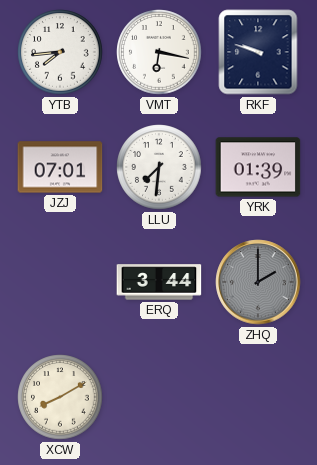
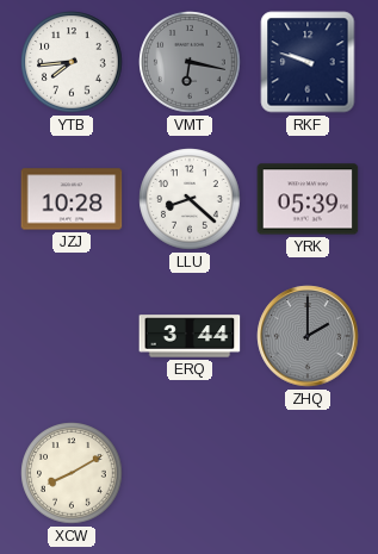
VMT dial: white -> grey (190, 62)
JZJ: 07:01 -> 10:28 (72, 199)
LLU: 7:31 -> 8:22 (190, 199)
YRK: 01:39 -> 05:39 (308, 199)
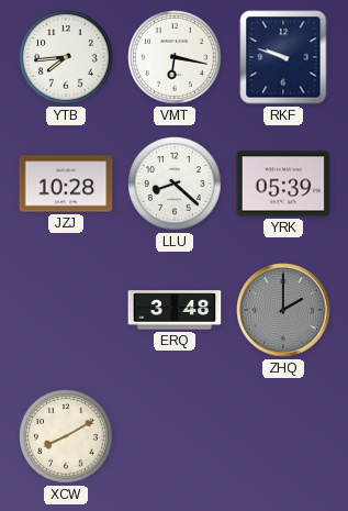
VMT dial: grey -> white (175, 57)
ERQ: 3:44 -> 3:48 (175, 310)
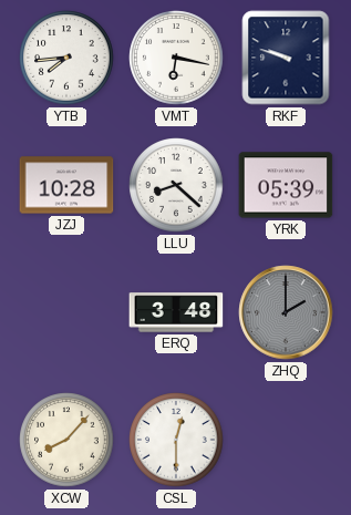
XCW: 8:10 -> 8:07 (66, 440)
CSL: none -> 12:30 (176, 440)
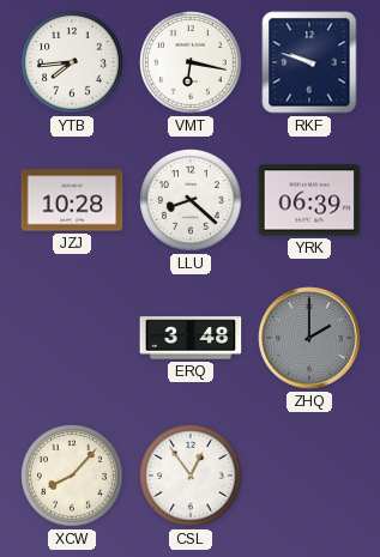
YRK: 05:39 -> 06:39 (309, 200)
CSL: 12:30 -> 12:54 (191, 476)
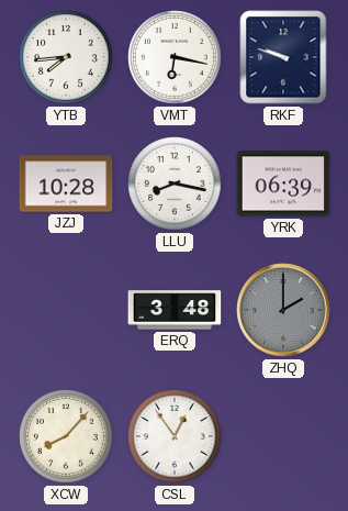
LLU: 8:22 -> 8:17 (175, 184)
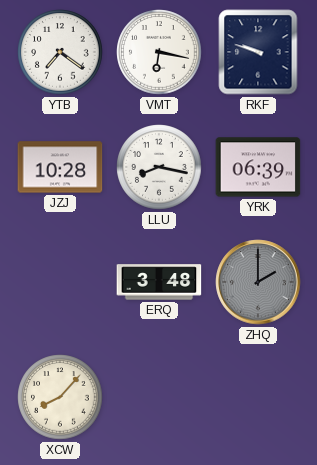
YTB: 7:44 -> 7:21 (60, 52)
CSL: 12:54 -> none (175, 436)
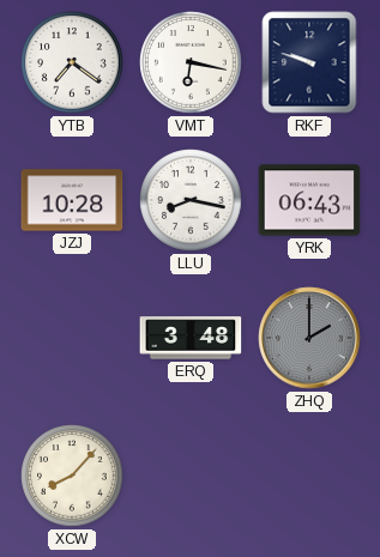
YRK: 06:39 -> 06:43 (309, 200)
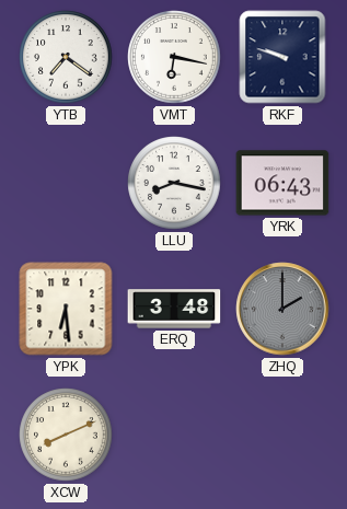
JZJ: 10:28 -> none (72, 200)
YPK: none -> 6:29 (66, 309)
XCW: 8:07 -> 8:11 (66, 435)
